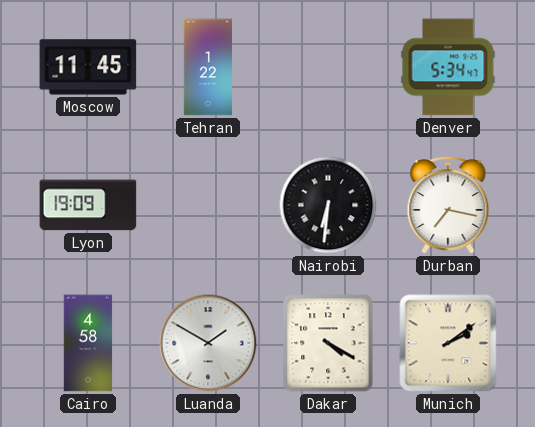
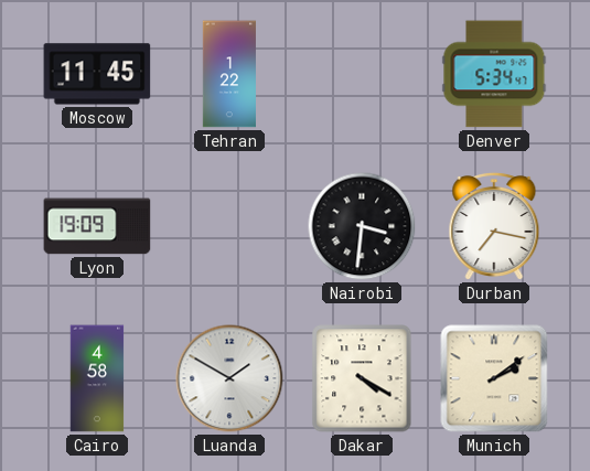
Nairobi: 6:31 -> 3:31 (362, 226)
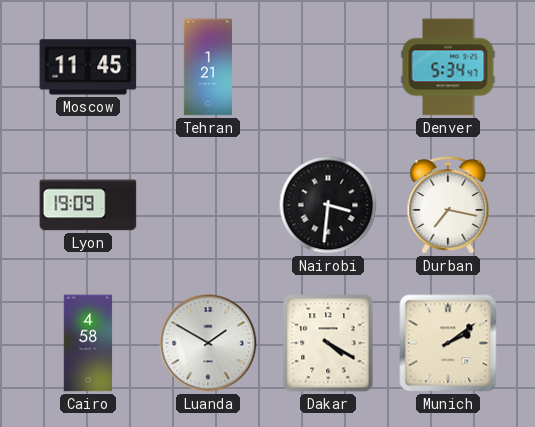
Tehran: 1:22 -> 1:21 (208, 67)
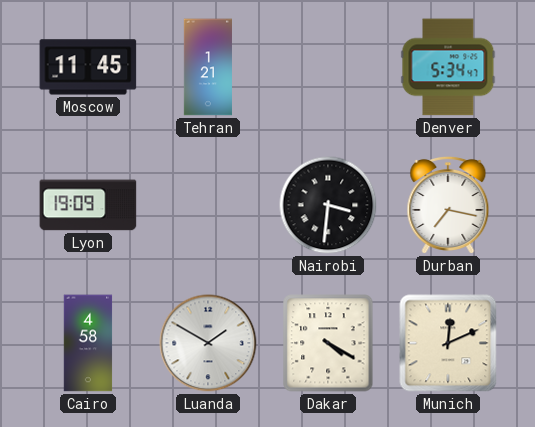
Munich: 2:09 -> 12:11 (448, 343)
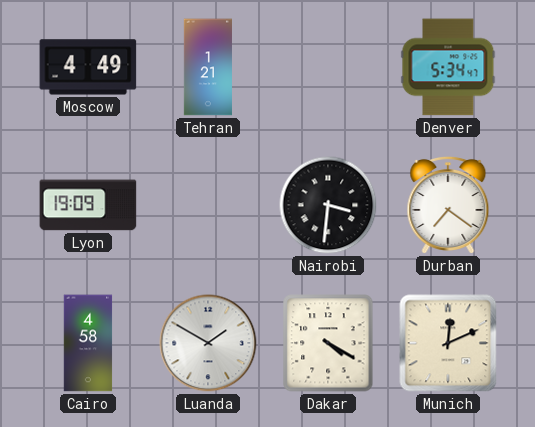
Moscow: 11:45 -> 4:49 (88, 67)
Durban: 7:17 -> 7:21 (448, 205)
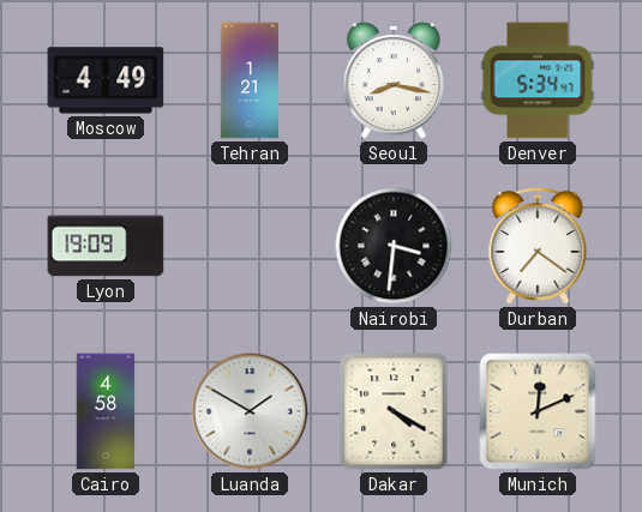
Seoul: none -> 8:17 (394, 80)
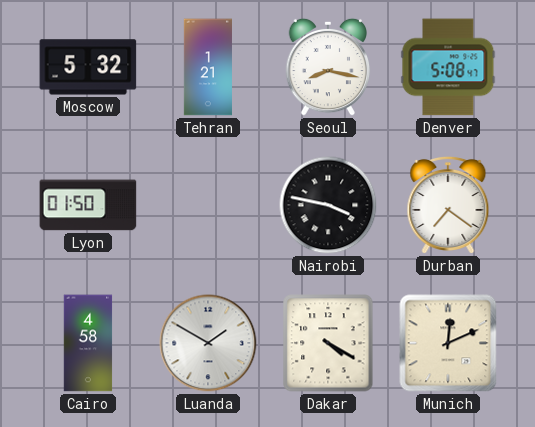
Moscow: 4:49 -> 5:32 (88, 67)
Denver: 5:34 -> 5:08 (448, 67)
Lyon: 19:09 -> 01:50 (88, 205)
Nairobi: 3:31 -> 3:47 (328, 205)
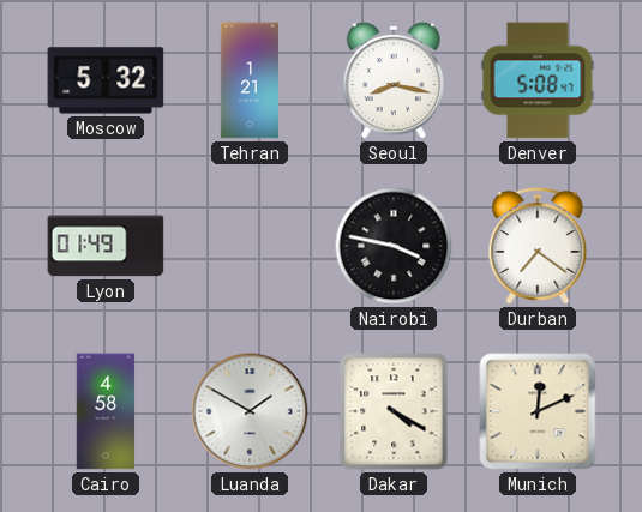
Lyon: 01:50 -> 01:49 (106, 246)
